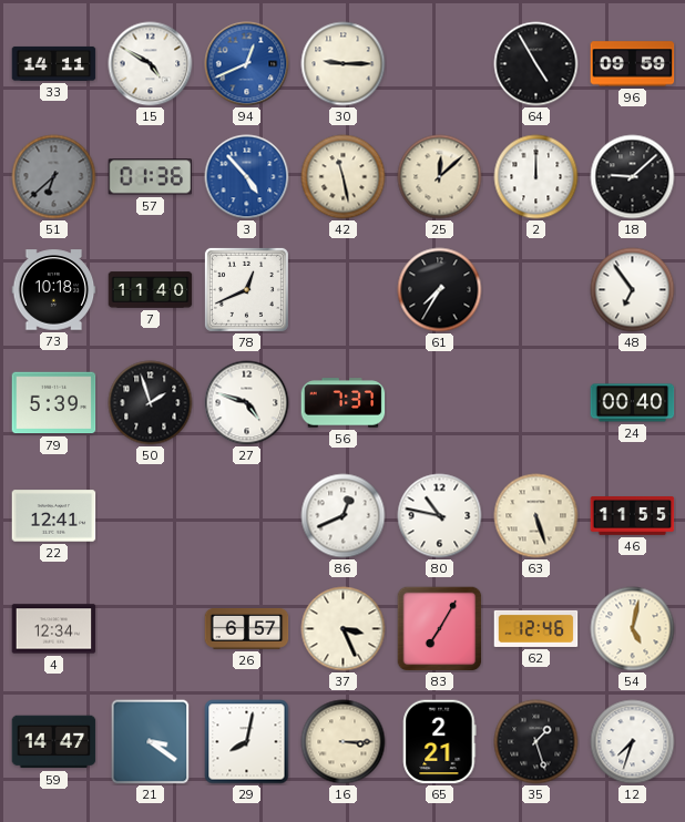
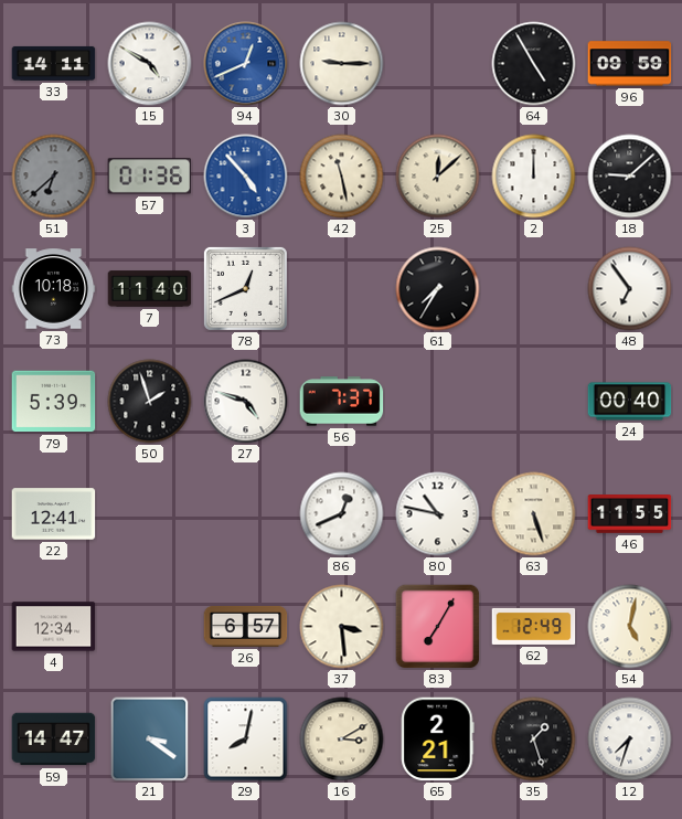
37: 3:26 -> 3:29 (342, 627)
62: 12:46 -> 12:49 (534, 626)
16: 3:15 -> 3:10 (342, 740)
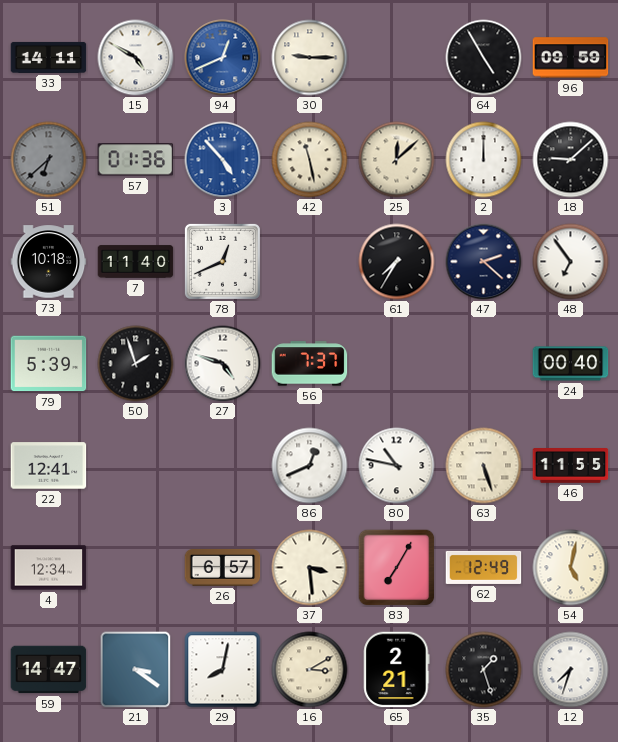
47: none -> 2:22 (484, 262)
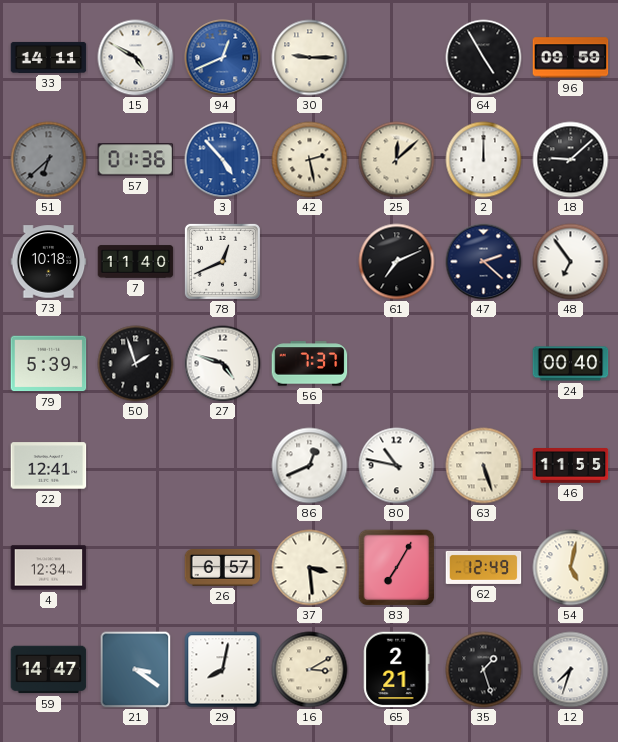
42: 11:28 -> 2:28 (310, 160)
61: 7:35 -> 7:11 (397, 262)
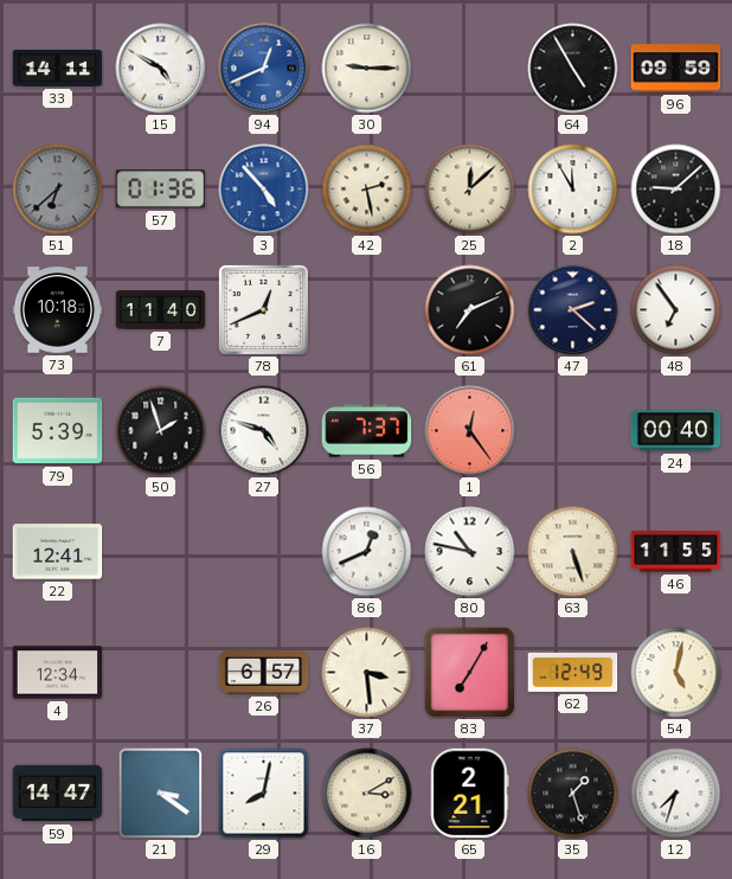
2: 12:00 -> 11:55 (573, 190)
1: none -> 12:24 (470, 431)
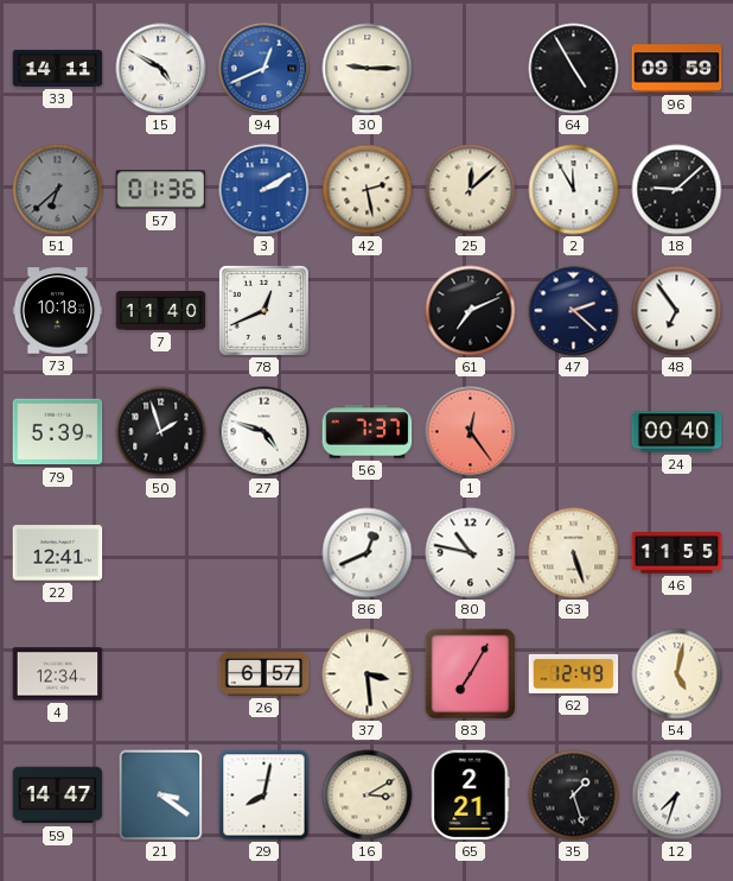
3: 4:53 -> 2:10 (264, 190)
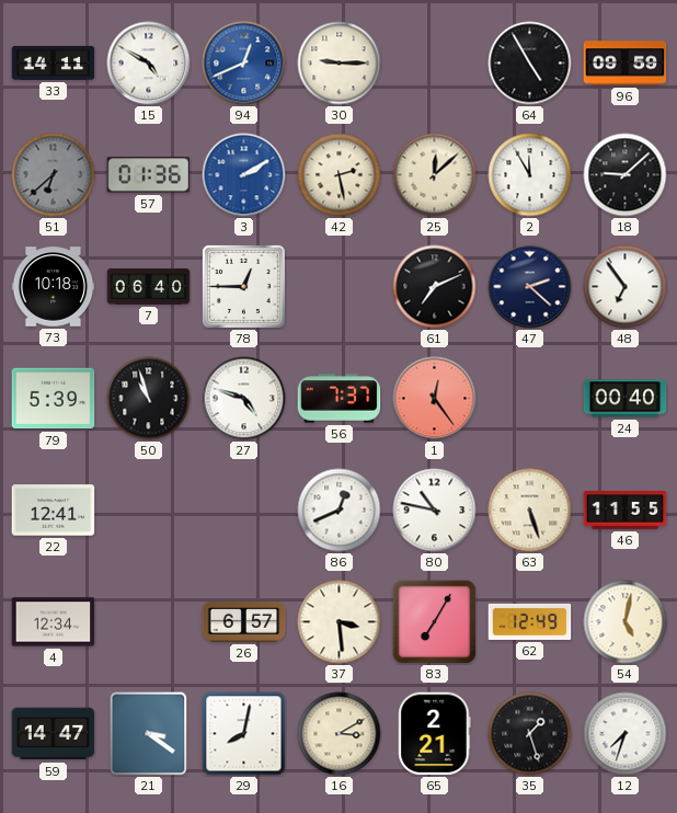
7: 11:40 -> 06:40 (149, 287)
78: 12:41 -> 12:45 (243, 286)
50: 1:57 -> 10:57 (149, 399)
